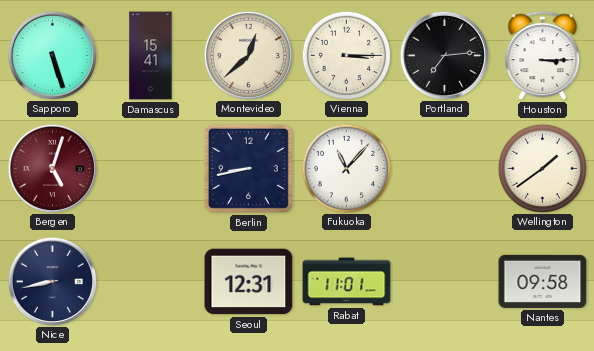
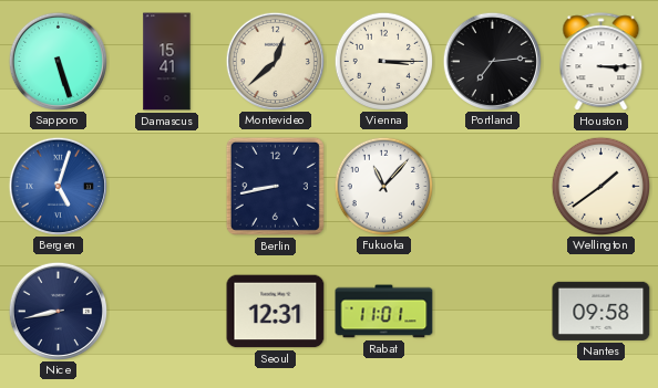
Bergen dial: burgundy -> blue (58, 186)
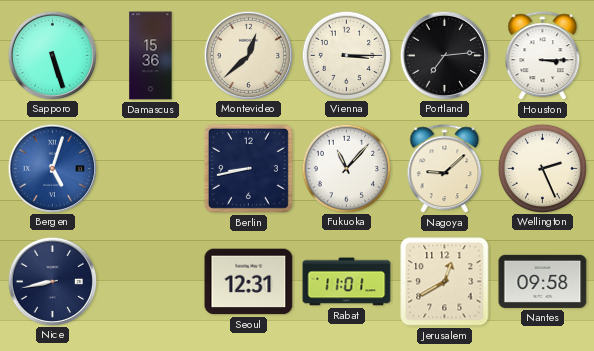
Damascus: 15:41 -> 15:36 (151, 56)
Nagoya: none -> 9:08 (445, 169)
Wellington: 1:39 -> 2:26 (542, 168)
Jerusalem: none -> 12:40 (445, 282)
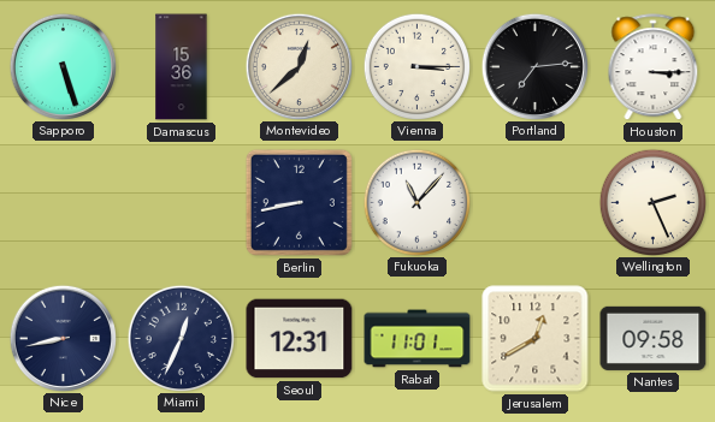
Bergen: 5:03 -> none (52, 168)
Nagoya: 9:08 -> none (445, 169)
Miami: none -> 12:34 (181, 338)
